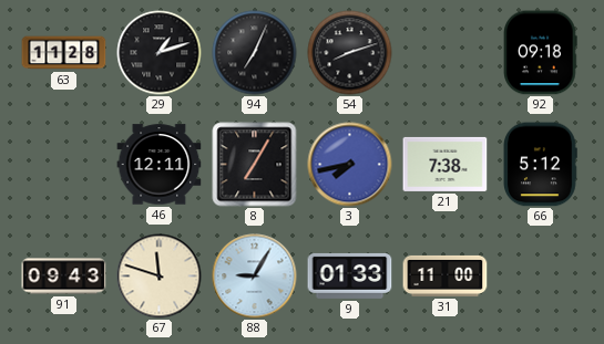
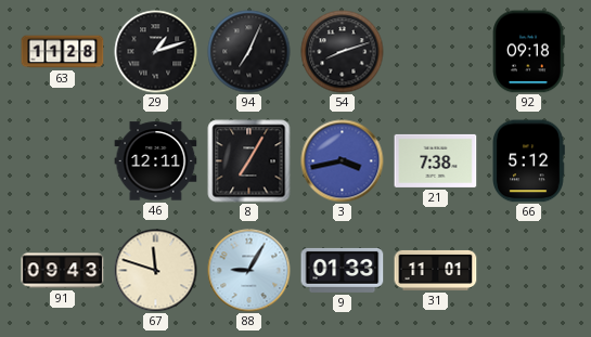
3: 7:43 -> 3:43 (343, 161)
31: 11:00 -> 11:01 (436, 270)
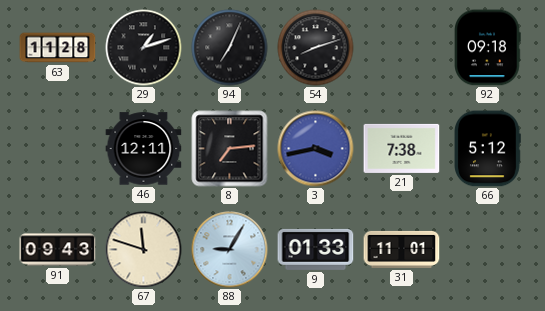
8: 7:05 -> 7:14 (230, 149)
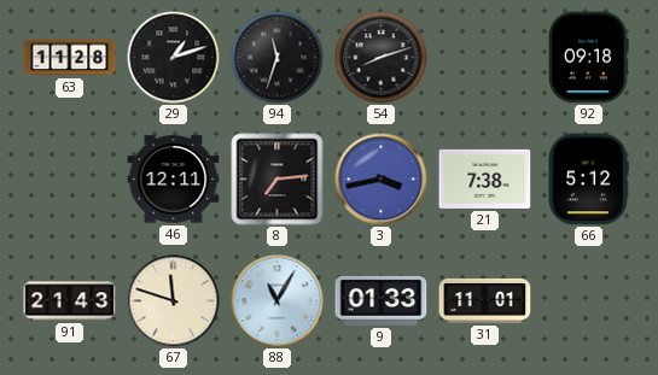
94: 7:04 -> 11:33 (278, 58)
91: 09:43 -> 21:43 (70, 301)
88: 9:05 -> 11:05 (278, 301)
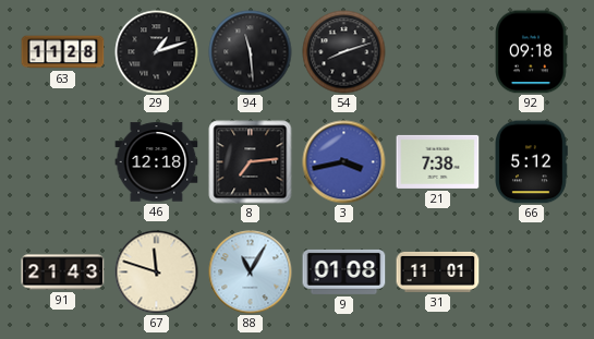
94: 11:33 -> 11:29 (251, 52)
46: 12:11 -> 12:18 (157, 162)
9: 01:33 -> 01:08 (344, 271)
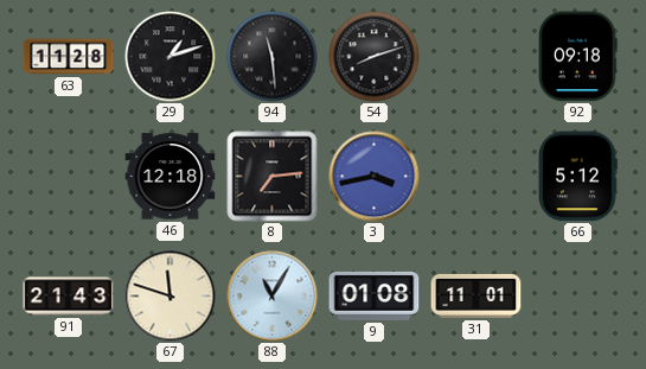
21: 7:38 -> none (438, 161)
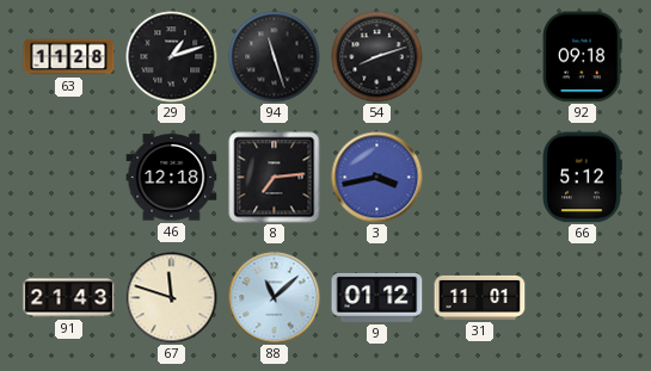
94: 11:29 -> 11:27 (275, 57)
88: 11:05 -> 11:08 (275, 298)
9: 01:08 -> 01:12 (377, 297)
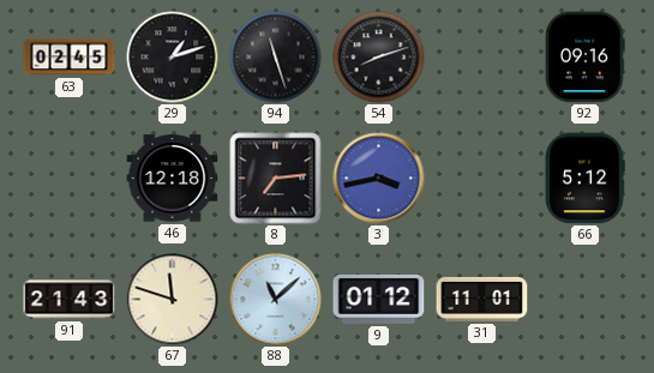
63: 11:28 -> 02:45 (70, 58)
92: 09:18 -> 09:16 (586, 58)
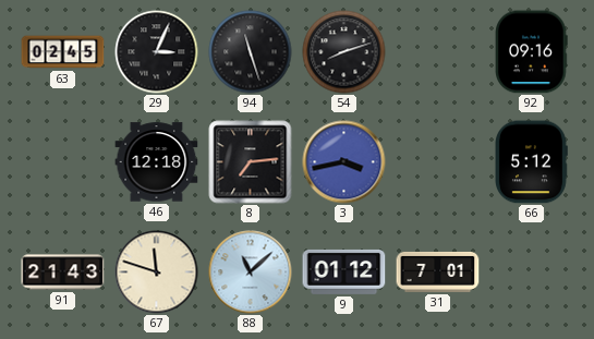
29: 1:12 -> 3:04 (157, 52)
31: 11:01 -> 7:01 (438, 271)
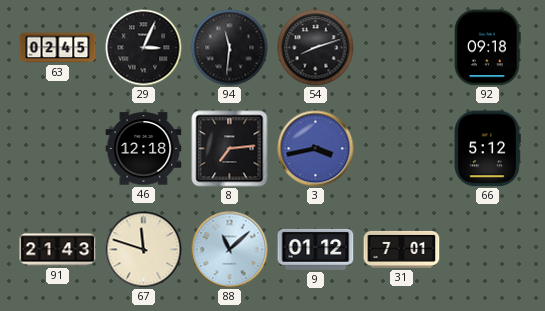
94: 11:27 -> 11:31 (230, 48)
92: 09:16 -> 09:18 (488, 48)
